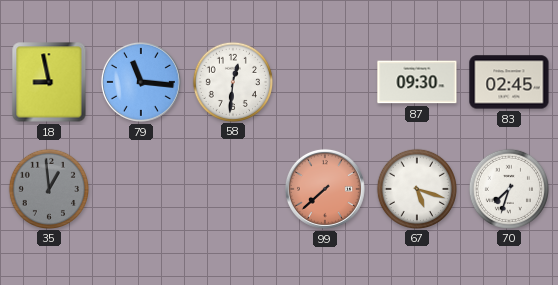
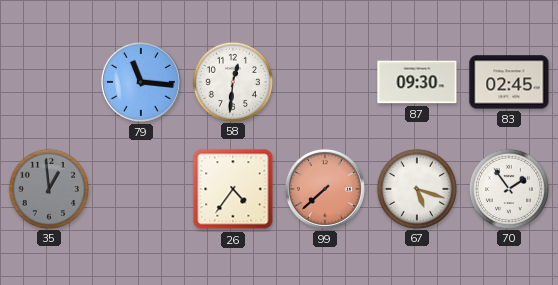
18: 8:58 -> none (49, 82)
26: none -> 4:36 (233, 189)
70: 7:33 -> 1:54 (508, 188)
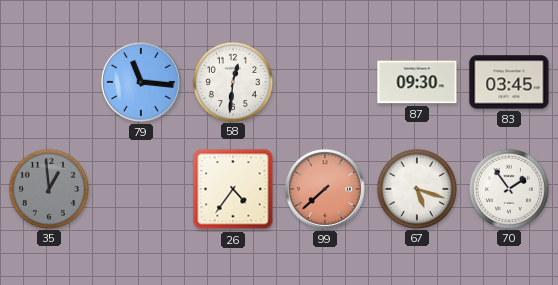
83: 02:45 -> 03:45 (509, 82)
